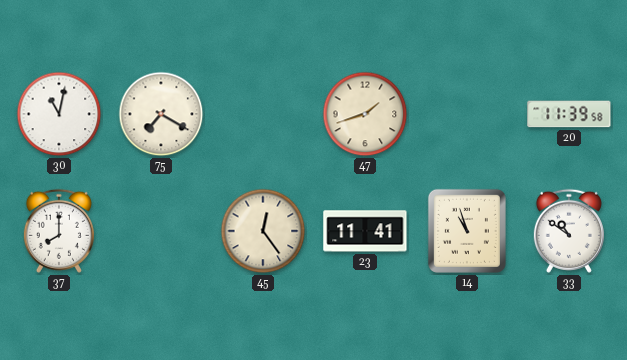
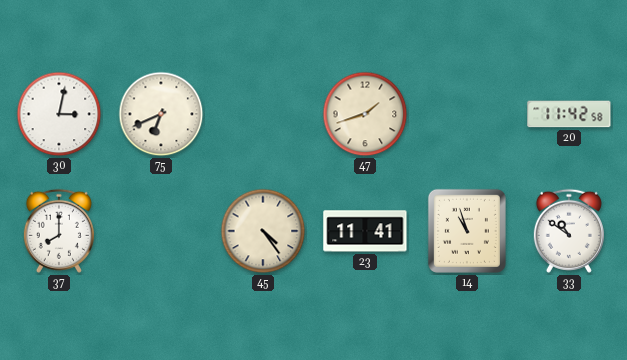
30: 11:02 -> 3:02 (59, 114)
75: 7:20 -> 6:41 (161, 114)
20: 11:39 -> 11:42 (569, 114)
45: 12:24 -> 4:24 (263, 231)
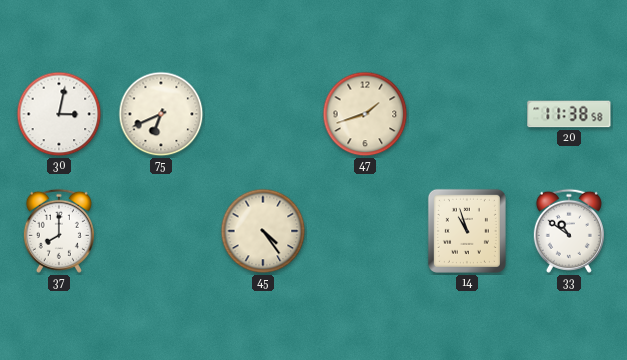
20: 11:42 -> 11:38 (569, 114)
23: 11:41 -> none (365, 231)
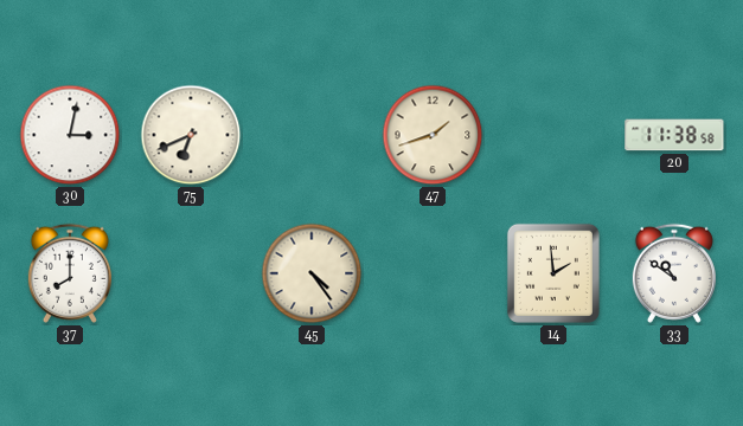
14: 10:57 -> 1:59 (553, 273)
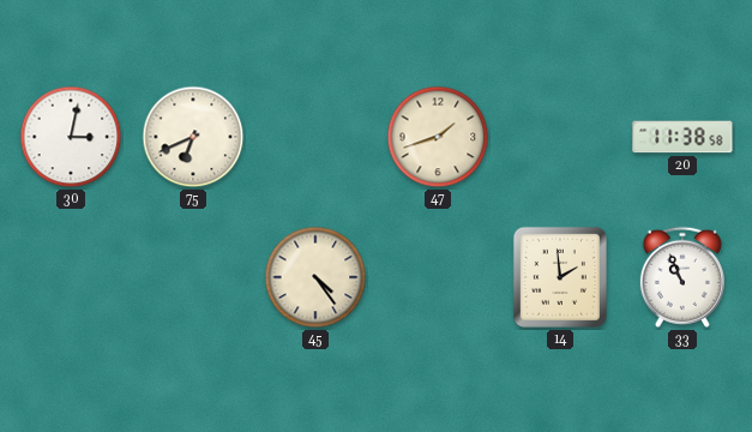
37: 8:00 -> none (70, 273)
33: 10:51 -> 10:56 (682, 277)
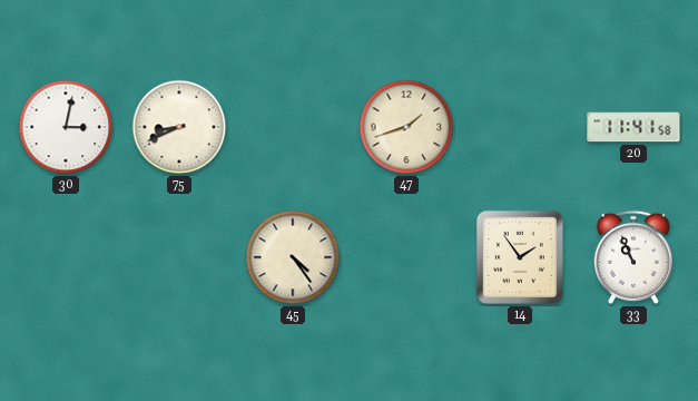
75: 6:41 -> 8:41 (179, 127)
20: 11:38 -> 11:41 (633, 127)
14: 1:59 -> 1:54 (520, 257)
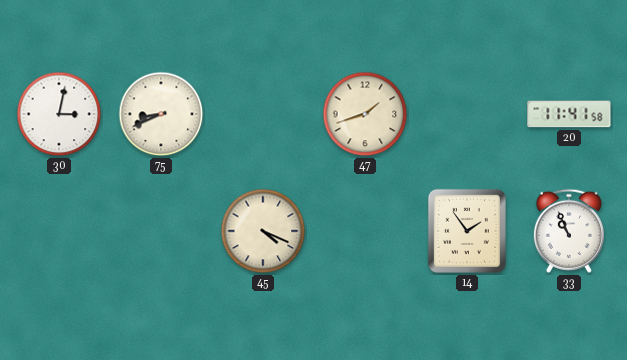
45: 4:24 -> 4:19 (263, 231)
